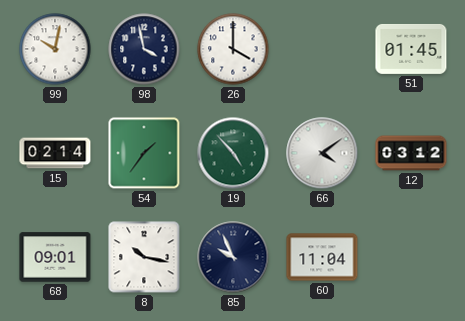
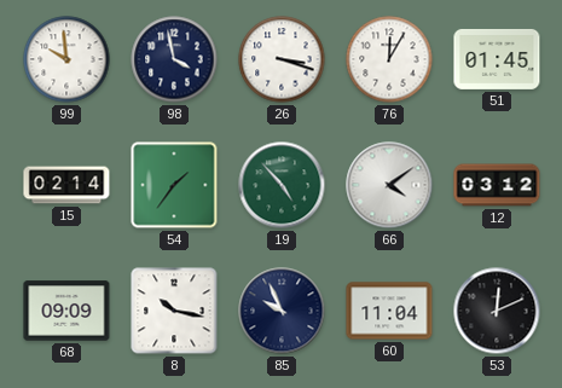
99: 10:02 -> 9:59 (66, 59)
26: 4:00 -> 3:18 (282, 59)
76: none -> 12:05 (389, 59)
68: 09:01 -> 09:09 (66, 311)
53: none -> 12:11 (497, 311)
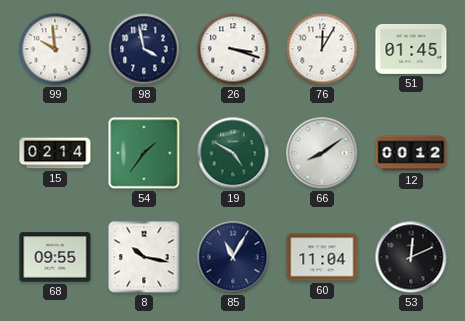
19: 4:53 -> 4:50 (233, 153)
66: 4:09 -> 8:09 (322, 153)
12: 03:12 -> 00:12 (411, 153)
68: 09:09 -> 09:55 (55, 257)
85: 9:56 -> 11:05 (233, 257)
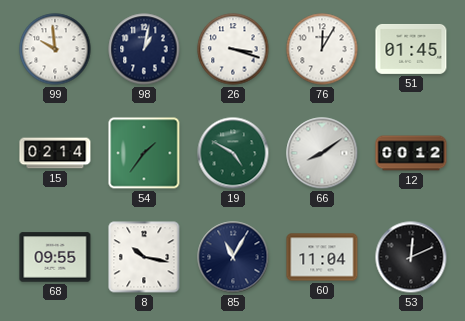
98: 3:58 -> 1:02 (144, 49)
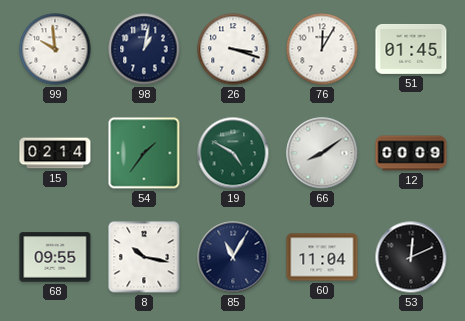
12: 00:12 -> 00:09 (411, 153)
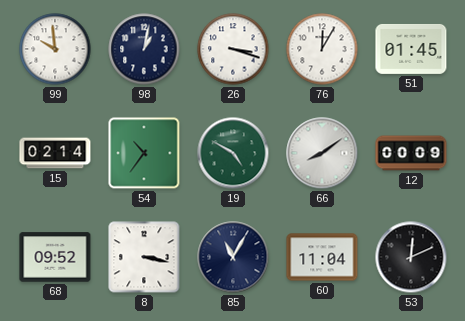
54: 1:36 -> 10:36 (144, 153)
68: 09:55 -> 09:52 (55, 257)
8: 10:17 -> 3:17 (144, 257)
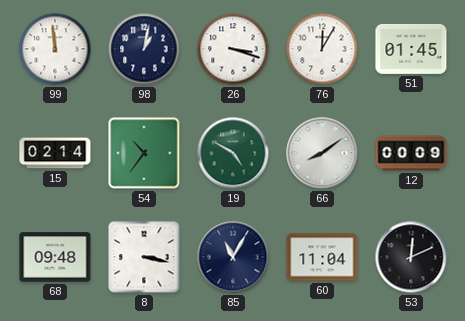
99: 9:59 -> 11:59 (55, 49)
68: 09:52 -> 09:48 (55, 257)
